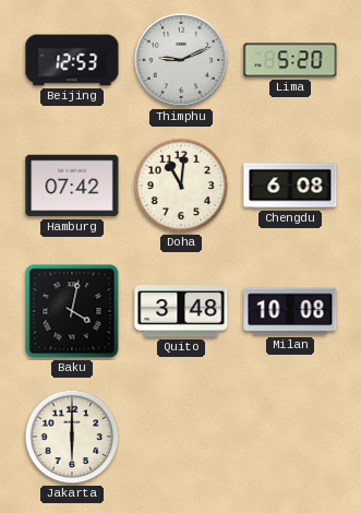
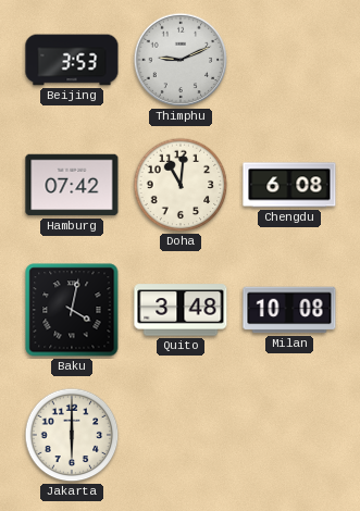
Beijing: 12:53 -> 3:53 (72, 60)
Lima: 5:20 -> none (290, 60)
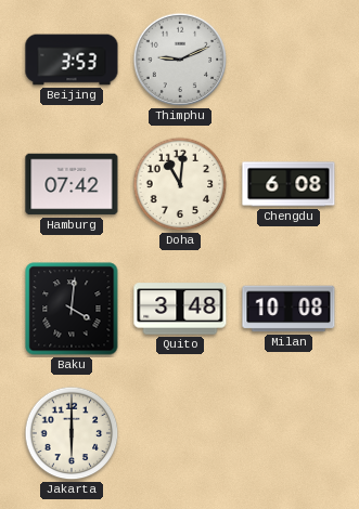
Baku: 4:02 -> 4:01 (72, 309)
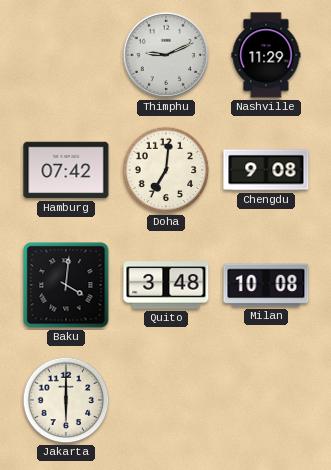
Beijing: 3:53 -> none (72, 60)
Nashville: none -> 11:29 (266, 55)
Doha: 11:01 -> 7:01 (166, 170)
Chengdu: 6:08 -> 9:08 (266, 170)
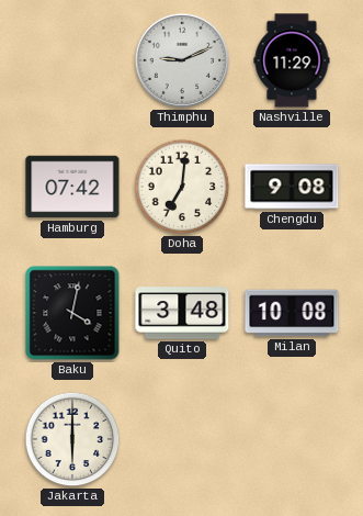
Baku: 4:01 -> 4:02 (72, 313)
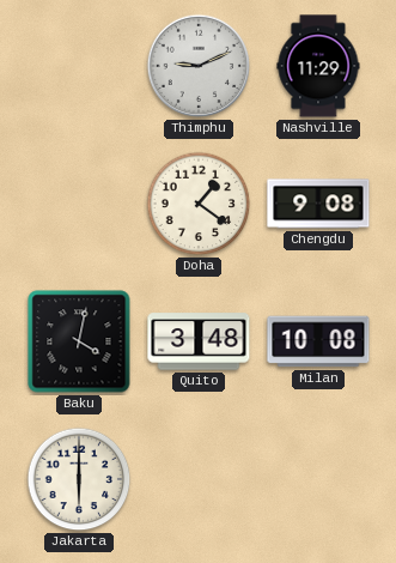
Hamburg: 07:42 -> none (72, 187)
Doha: 7:01 -> 1:21 (199, 204)
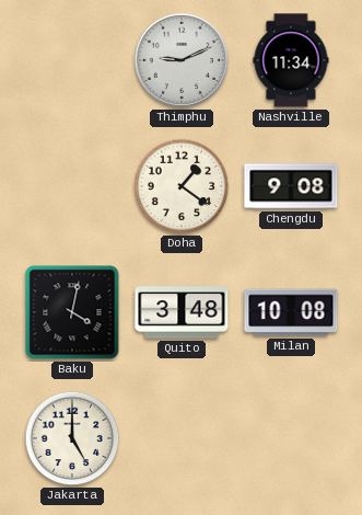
Nashville: 11:29 -> 11:34 (291, 60)
Jakarta: 6:00 -> 5:00 (72, 438)
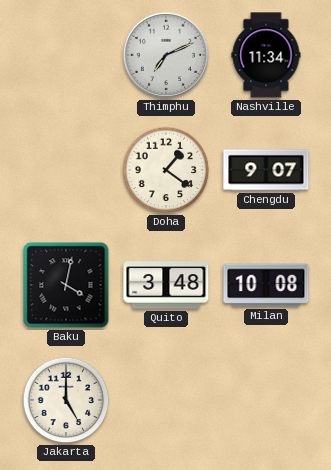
Thimphu: 9:11 -> 7:11 (166, 55)
Chengdu: 9:08 -> 9:07 (266, 170)
